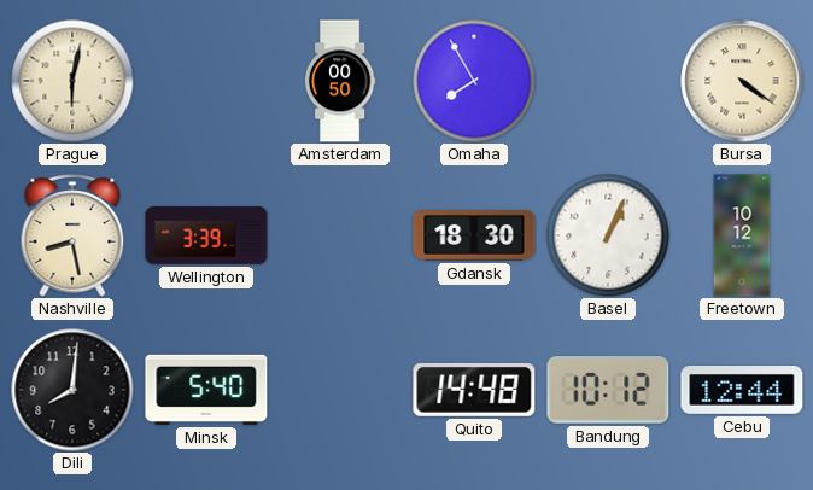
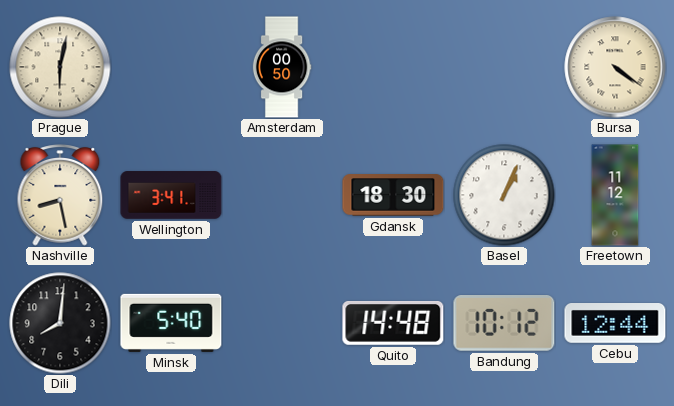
Omaha: 7:55 -> none (474, 81)
Wellington: 3:39 -> 3:41 (171, 195)
Freetown: 10:12 -> 11:12 (615, 195)
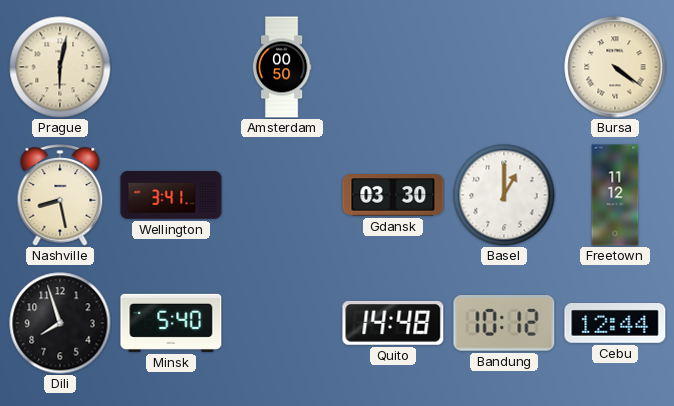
Gdansk: 18:30 -> 03:30 (393, 195)
Basel: 1:04 -> 1:00 (504, 195)
Dili: 8:01 -> 7:57 (60, 323)
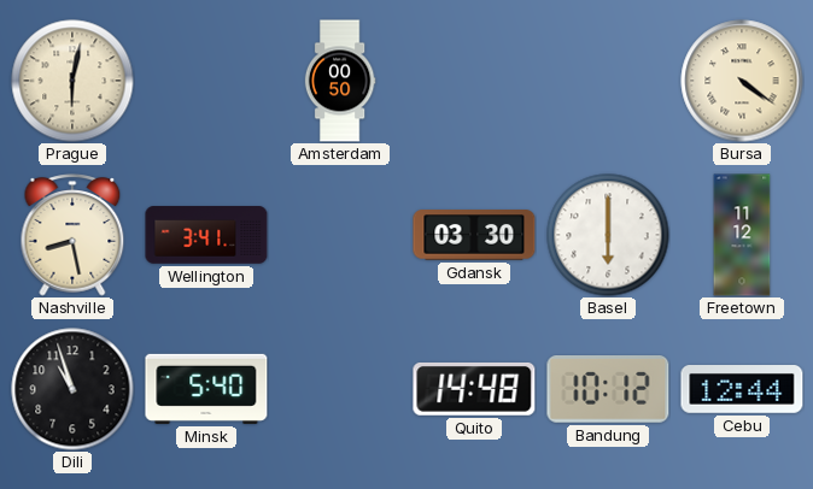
Basel: 1:00 -> 6:00 (608, 235)
Dili: 7:57 -> 10:57 (72, 389)
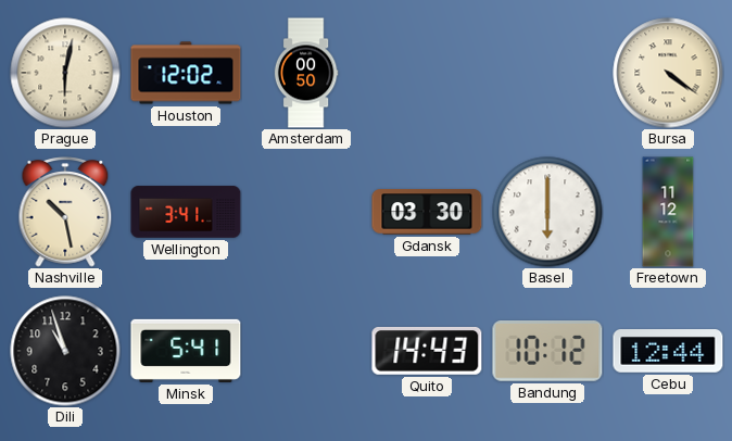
Houston: none -> 12:02 (186, 73)
Nashville: 8:28 -> 10:28 (65, 212)
Minsk: 5:40 -> 5:41 (186, 351)
Quito: 14:48 -> 14:43 (427, 351)
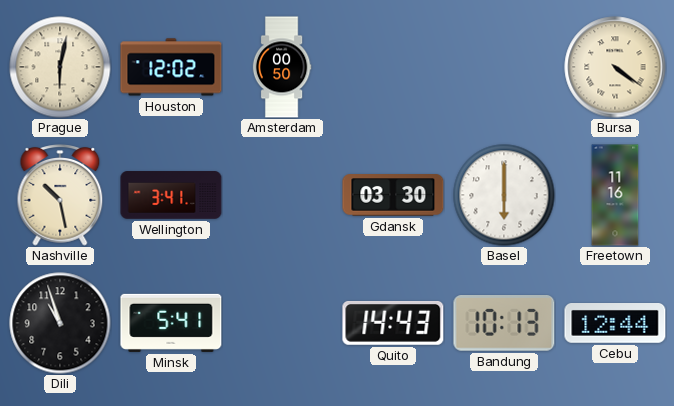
Freetown: 11:12 -> 11:16 (615, 195)
Bandung: 10:12 -> 10:13 (504, 324)
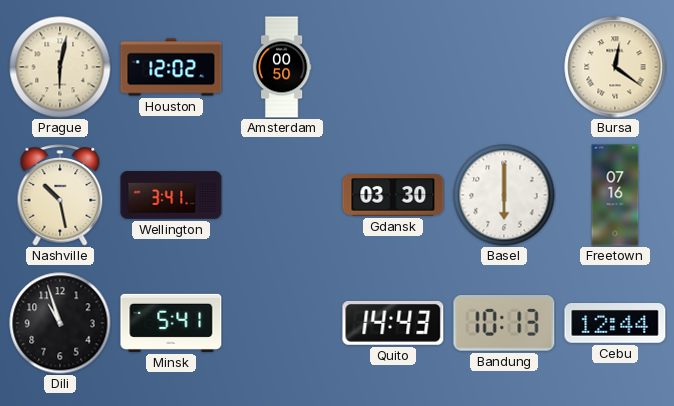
Bursa: 4:21 -> 12:21 (615, 67)
Freetown: 11:16 -> 07:16 (615, 195)
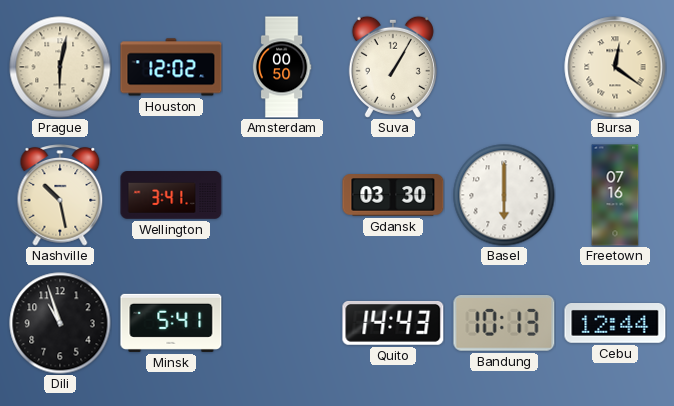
Suva: none -> 1:05 (393, 67)
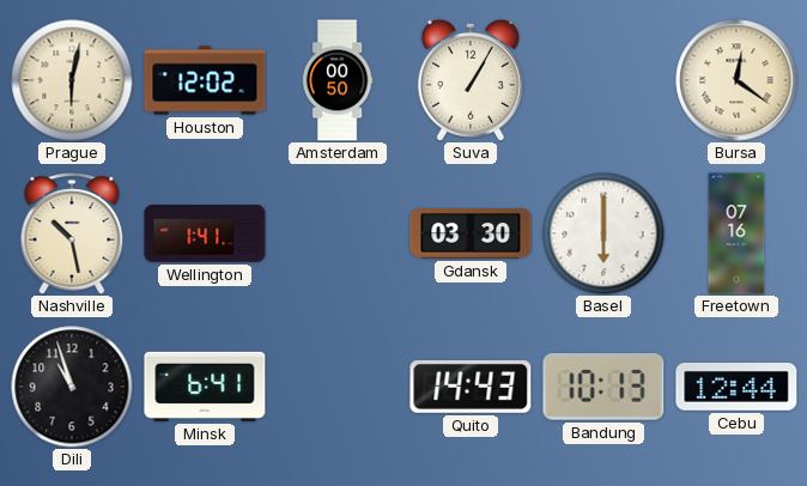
Wellington: 3:41 -> 1:41 (205, 233)
Minsk: 5:41 -> 6:41 (205, 387)
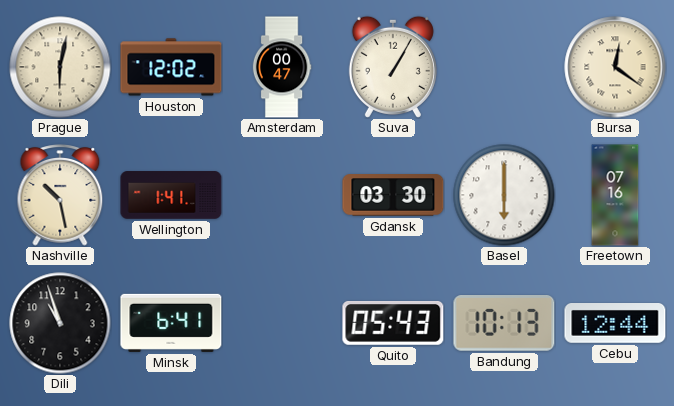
Amsterdam: 00:50 -> 00:47 (282, 67)
Quito: 14:43 -> 05:43 (393, 323)
